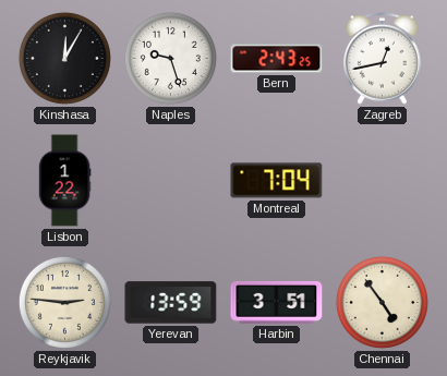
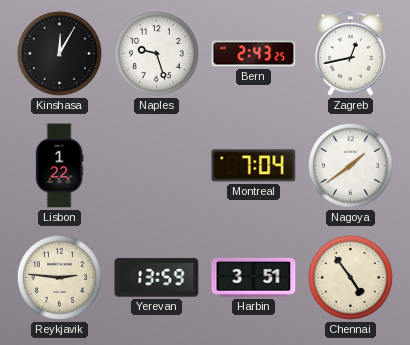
Nagoya: none -> 1:39 (350, 165)
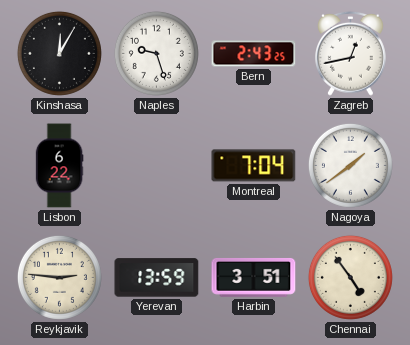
Lisbon: 1:22 -> 6:22 (59, 166)
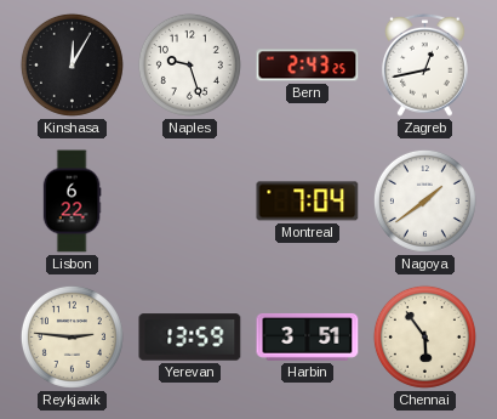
Chennai: 4:54 -> 5:54 (424, 336)
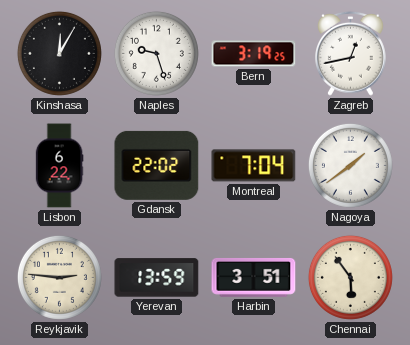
Bern: 2:43 -> 3:19 (254, 54)
Gdansk: none -> 22:02 (157, 165)
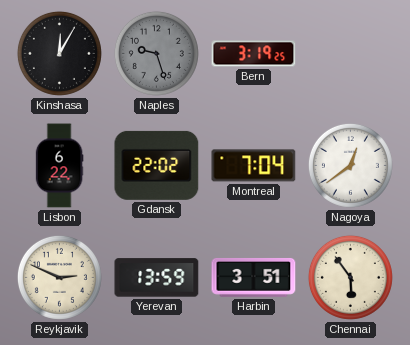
Naples dial: white -> grey (156, 53)
Zagreb: 12:43 -> none (351, 53)
Nagoya: 1:39 -> 12:39 (350, 165)
Reykjavik: 2:46 -> 2:49 (59, 277)
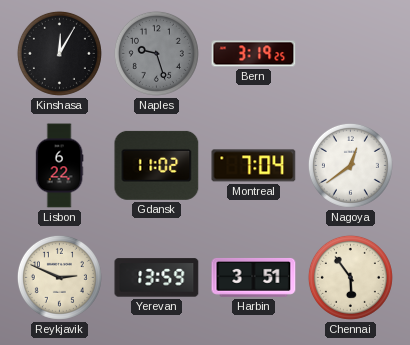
Gdansk: 22:02 -> 11:02 (157, 165)
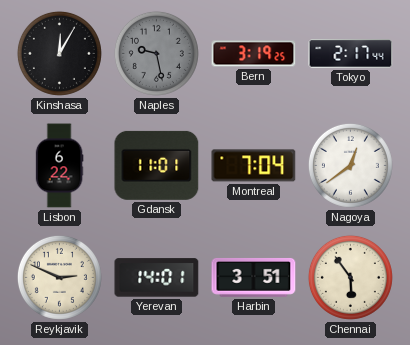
Naples: 9:27 -> 9:28 (156, 53)
Tokyo: none -> 2:17 (351, 54)
Gdansk: 11:02 -> 11:01 (157, 165)
Yerevan: 13:59 -> 14:01 (157, 278)
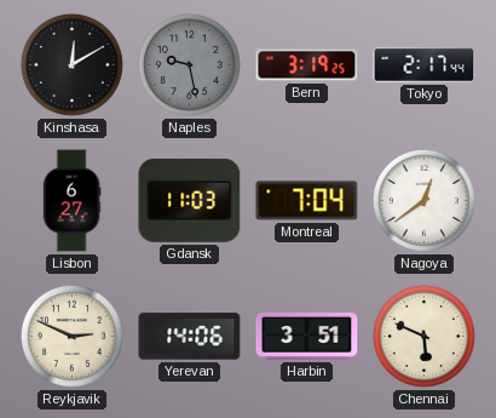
Kinshasa: 12:05 -> 12:10 (71, 64)
Lisbon: 6:22 -> 6:27 (71, 201)
Gdansk: 11:01 -> 11:03 (190, 200)
Yerevan: 14:01 -> 14:06 (190, 337)
Chennai: 5:54 -> 5:49 (423, 336)
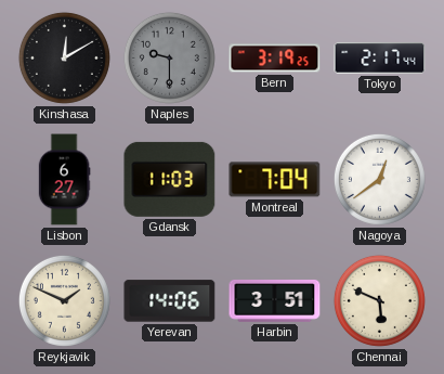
Naples: 9:28 -> 9:30 (169, 57)
Reykjavik: 2:49 -> 1:49 (64, 300)
